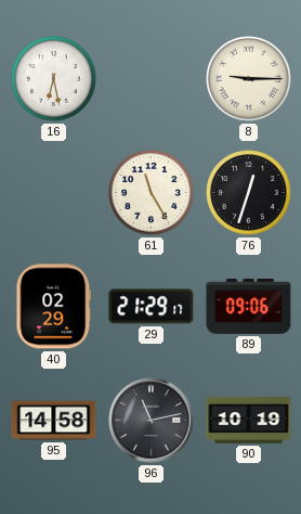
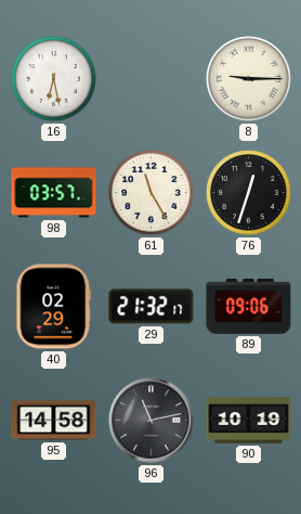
98: none -> 03:57 (54, 193)
29: 21:29 -> 21:32 (152, 307)
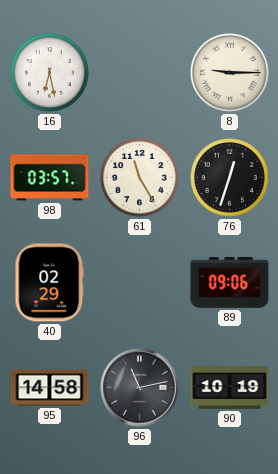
29: 21:32 -> none (152, 307)
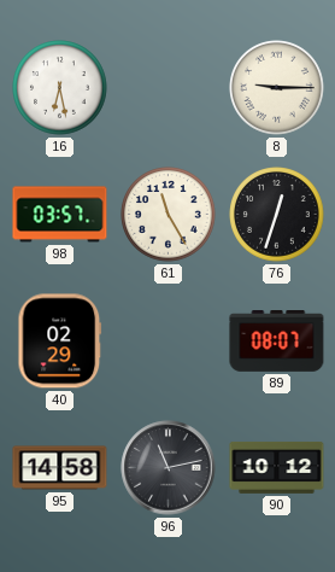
89: 09:06 -> 08:07 (277, 342)
90: 10:19 -> 10:12 (277, 467)
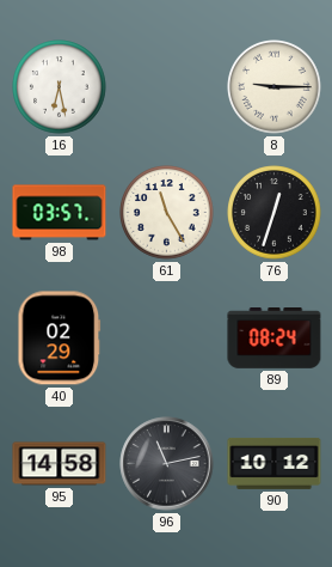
89: 08:07 -> 08:24 (275, 339)
